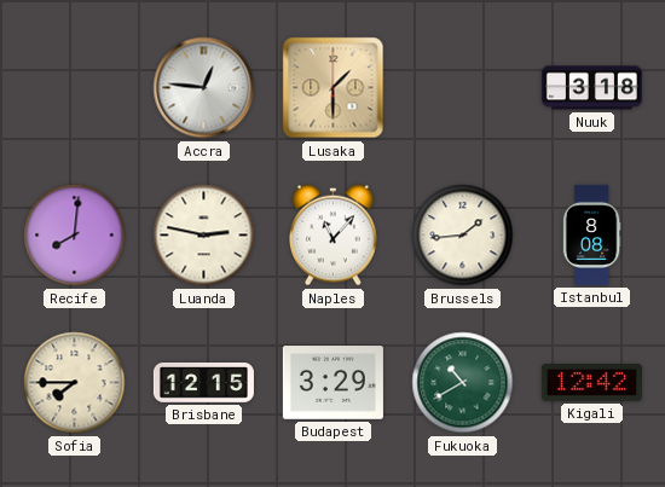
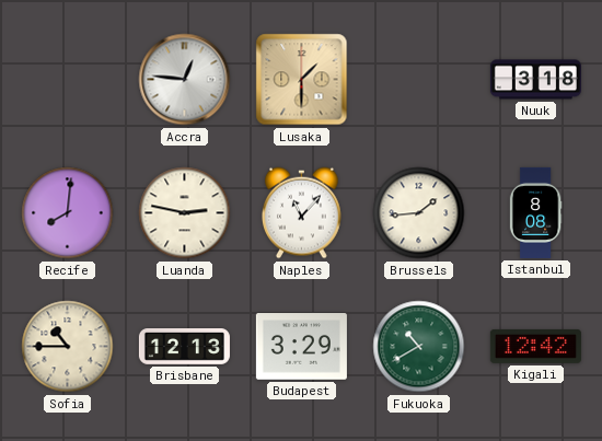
Sofia: 7:45 -> 10:45 (68, 347)
Brisbane: 12:15 -> 12:13 (184, 347)
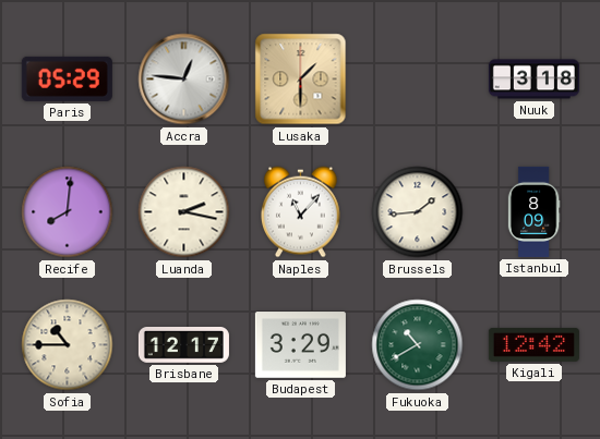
Paris: none -> 05:29 (67, 78)
Luanda: 2:47 -> 2:17 (184, 212)
Istanbul: 8:08 -> 8:09 (533, 211)
Brisbane: 12:13 -> 12:17 (183, 345)
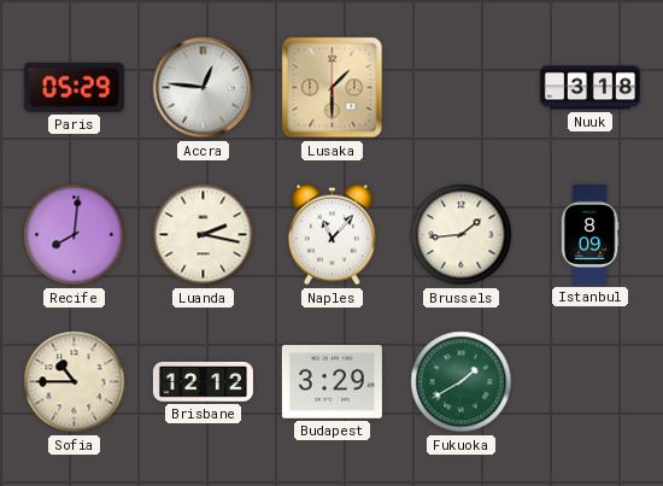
Brisbane: 12:17 -> 12:12 (203, 382)
Fukuoka: 10:40 -> 1:40 (462, 382)
Kigali: 12:42 -> none (533, 344)
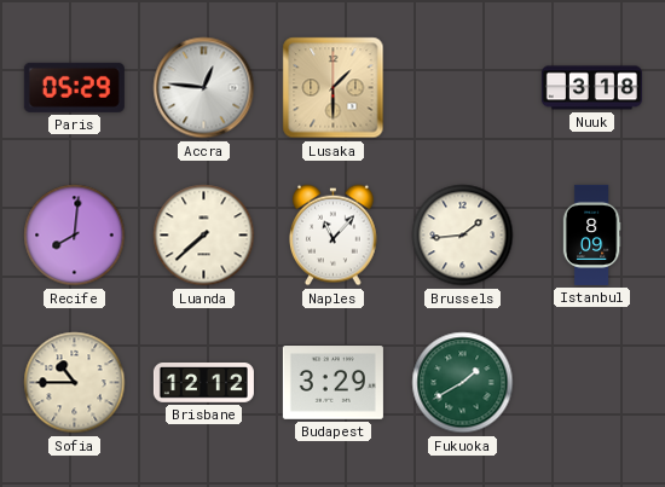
Luanda: 2:17 -> 7:38 (204, 236)
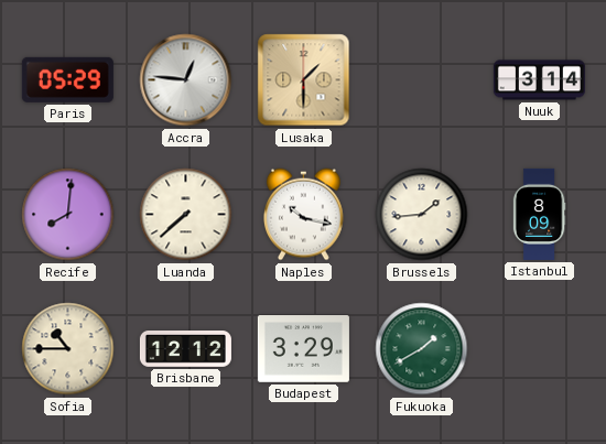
Nuuk: 3:18 -> 3:14 (539, 80)
Naples: 11:07 -> 10:17 (304, 215)
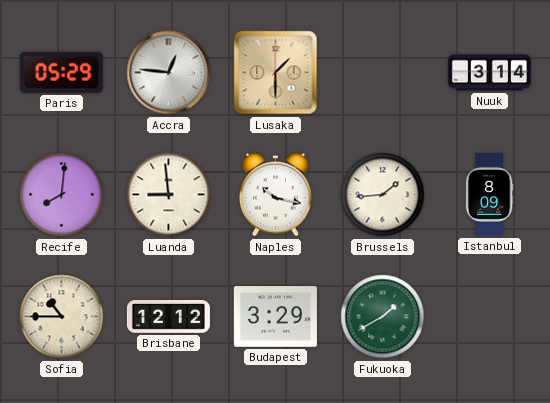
Luanda: 7:38 -> 8:59 (169, 195)
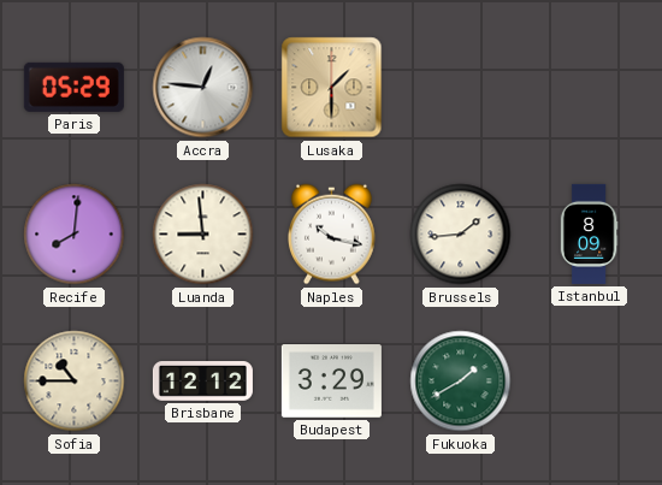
Nuuk: 3:14 -> none (489, 73)
